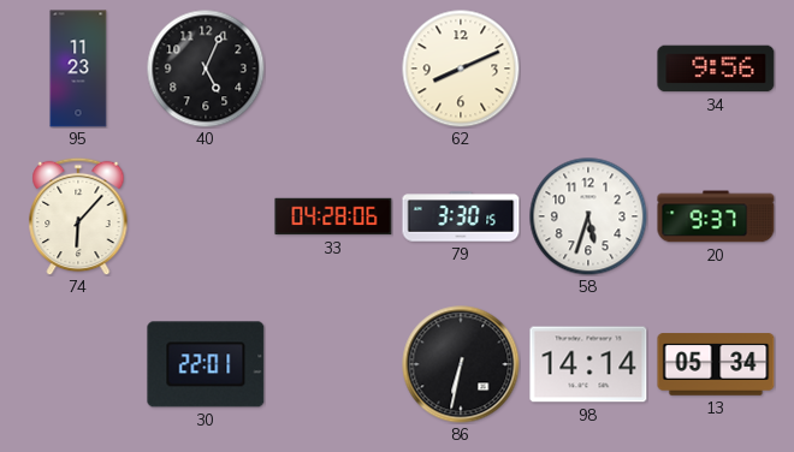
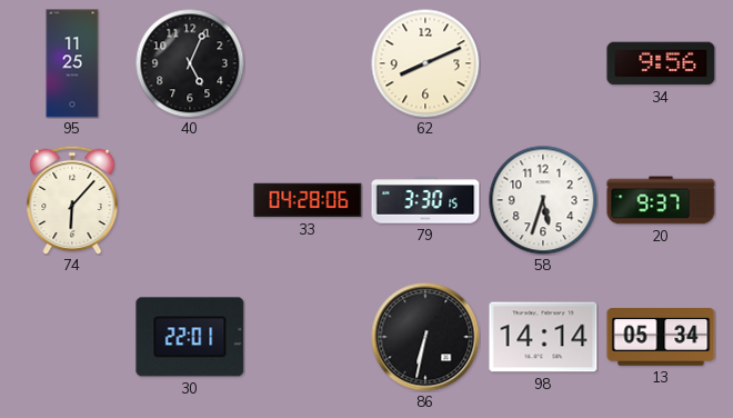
95: 11:23 -> 11:25 (72, 63)
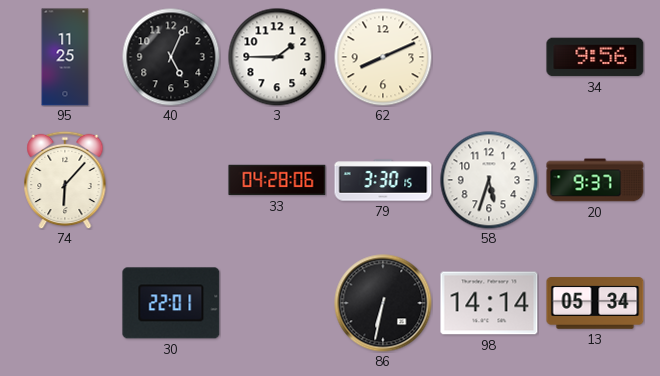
3: none -> 1:45 (277, 57)
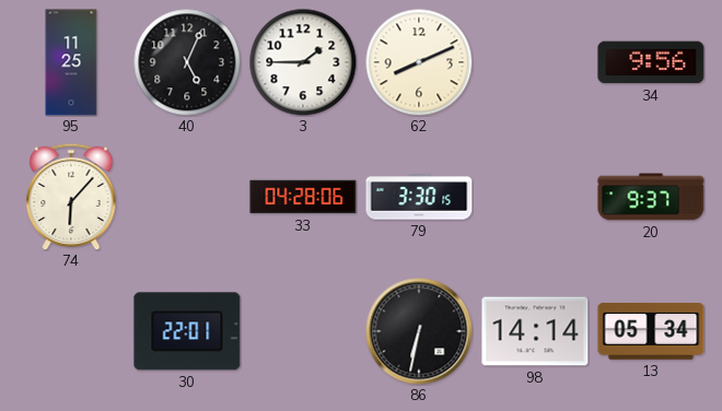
58: 5:33 -> none (489, 180)
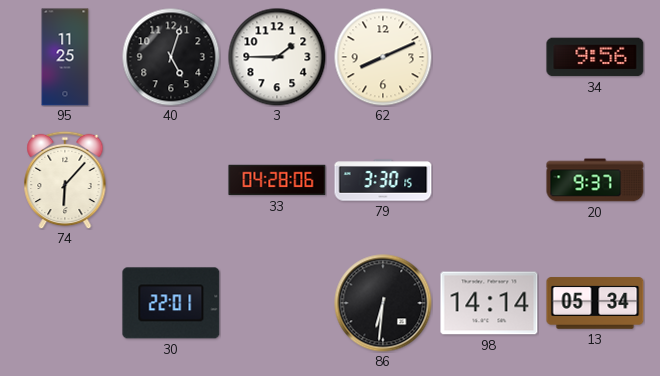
40: 5:04 -> 5:03 (171, 57)
86: 6:32 -> 6:31 (383, 303)
